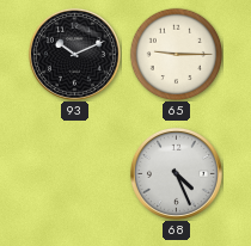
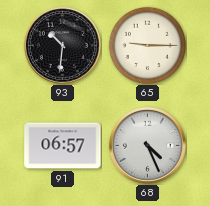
93: 10:11 -> 10:31 (62, 45)
91: none -> 06:57 (63, 146)
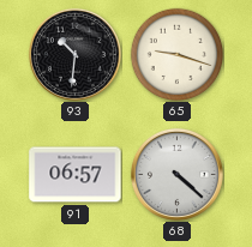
65: 9:15 -> 9:18 (176, 54)
68: 4:26 -> 4:22 (176, 174)
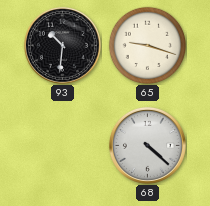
91: 06:57 -> none (76, 175)
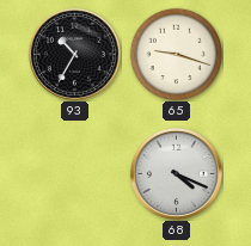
93: 10:31 -> 10:35 (74, 54)
68: 4:22 -> 4:19 (176, 173)
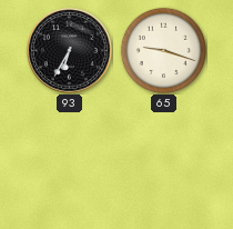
93: 10:35 -> 6:35 (69, 50)
68: 4:19 -> none (176, 173)
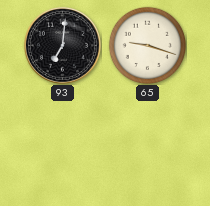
93: 6:35 -> 7:01 (62, 45)
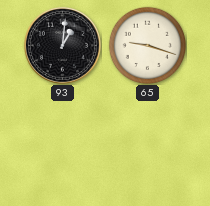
93: 7:01 -> 1:01 (62, 45)
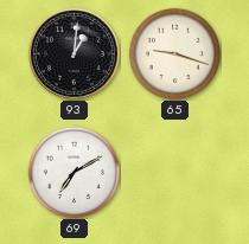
69: none -> 7:10 (74, 172)
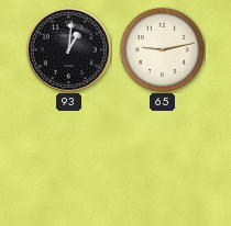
65: 9:18 -> 9:13 (162, 49)
69: 7:10 -> none (74, 172)
